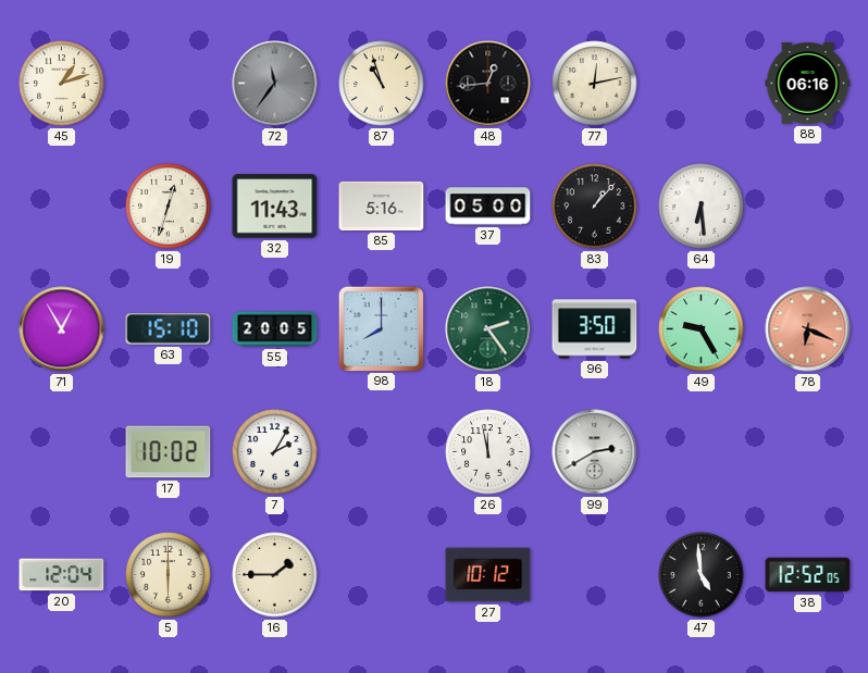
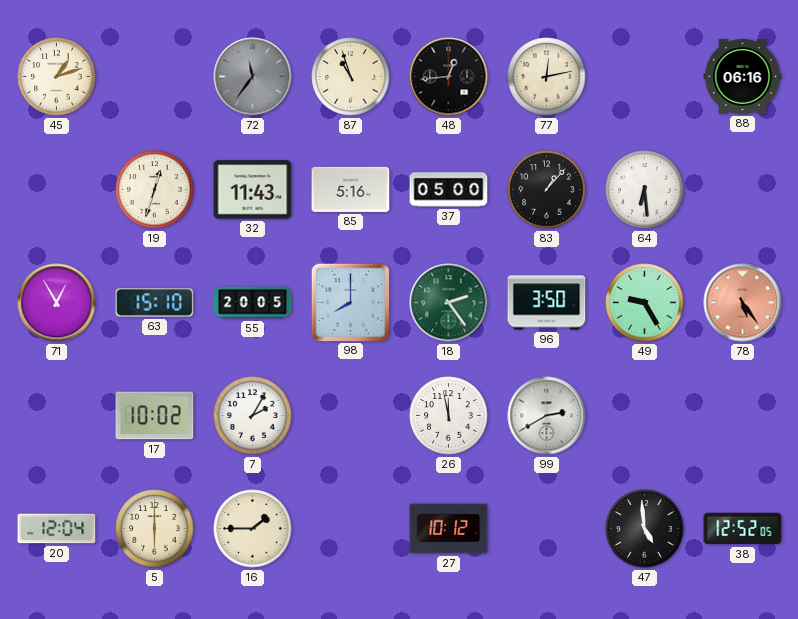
78: 6:19 -> 5:24 (743, 303)
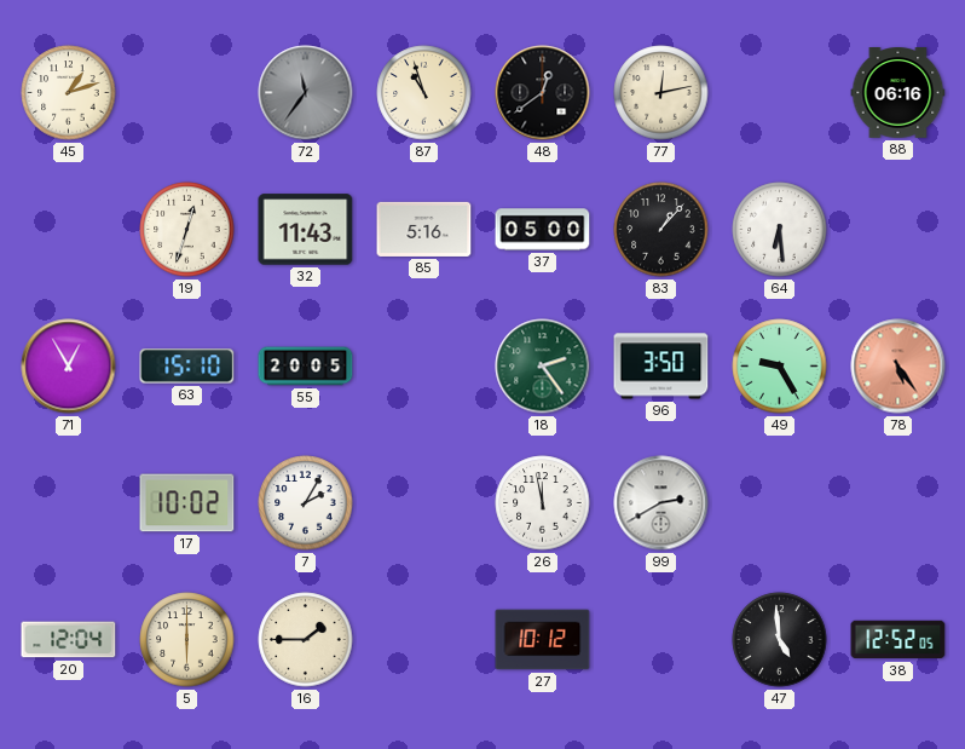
48: 12:44 -> 12:39 (543, 93)
98: 8:00 -> none (350, 302)
